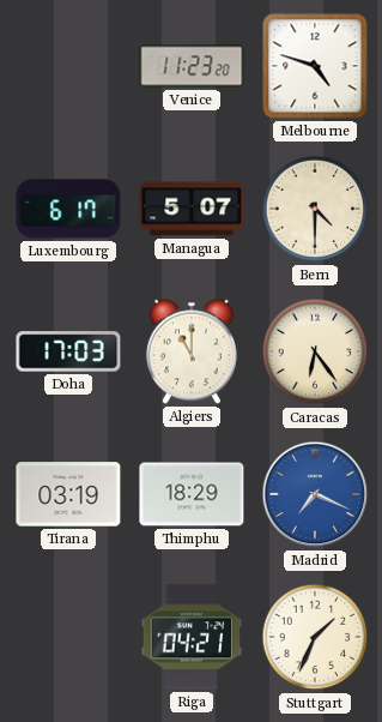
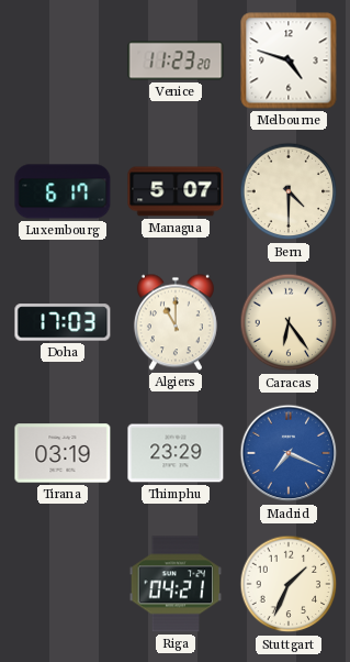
Thimphu: 18:29 -> 23:29 (176, 453)
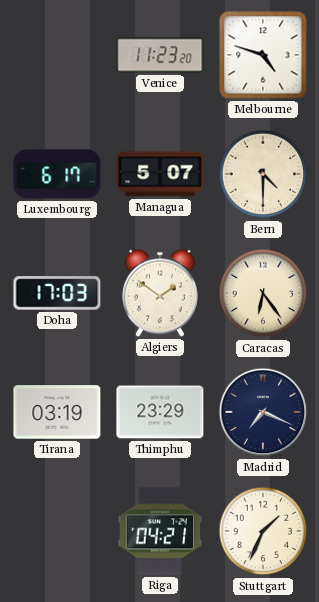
Algiers: 11:00 -> 1:51 (160, 293)
Madrid dial: blue -> navy (263, 412)
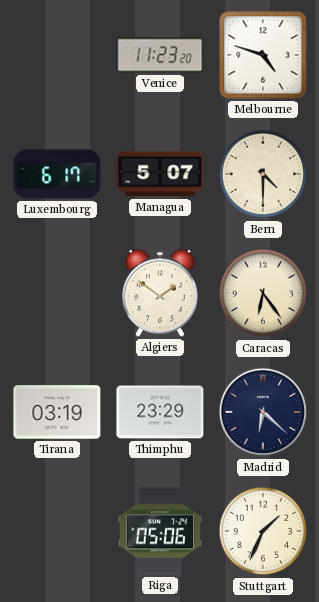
Doha: 17:03 -> none (57, 293)
Madrid: 7:19 -> 6:22 (263, 412)
Riga: 04:21 -> 05:06 (160, 531)
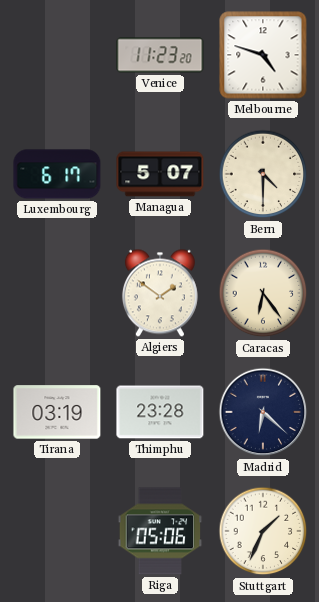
Thimphu: 23:29 -> 23:28 (160, 412)
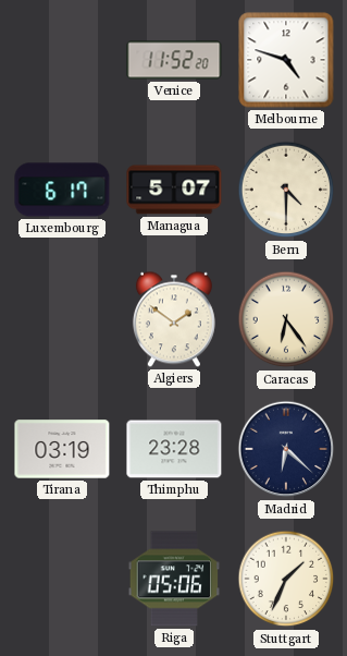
Venice: 11:23 -> 11:52 (174, 60)
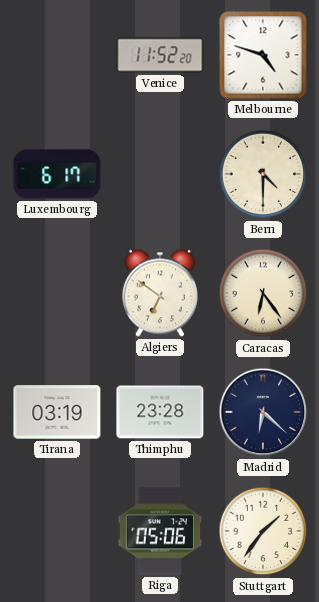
Managua: 5:07 -> none (174, 190)
Algiers: 1:51 -> 6:51 (160, 293)
Stuttgart: 1:34 -> 1:36 (263, 531)
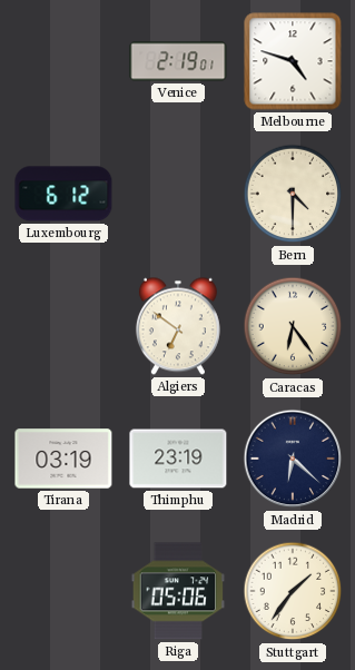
Venice: 11:52 -> 2:19 (178, 61)
Luxembourg: 6:17 -> 6:12 (63, 194)
Thimphu: 23:28 -> 23:19 (178, 459)
